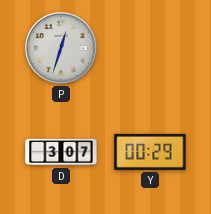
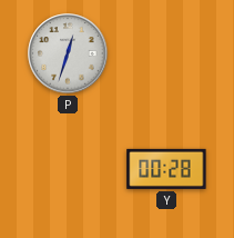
D: 3:07 -> none (61, 152)
Y: 00:29 -> 00:28 (166, 169)
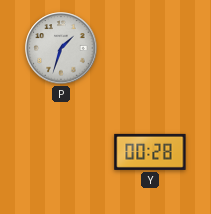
P: 12:33 -> 1:33 (61, 48)
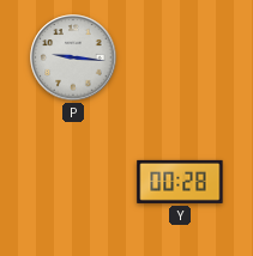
P: 1:33 -> 9:16 (73, 57)
